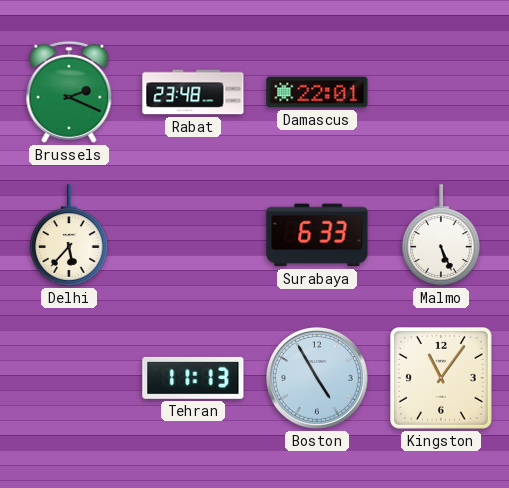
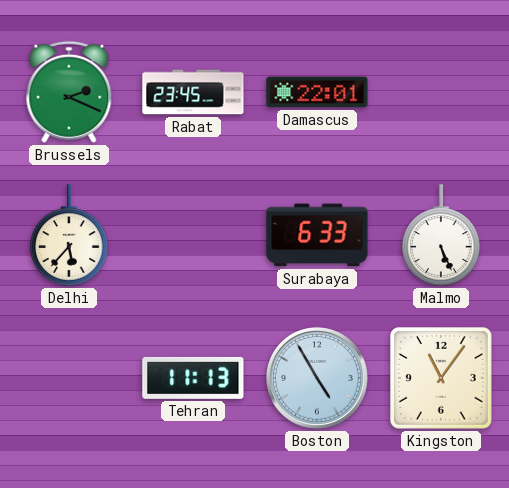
Rabat: 23:48 -> 23:45 (193, 92)
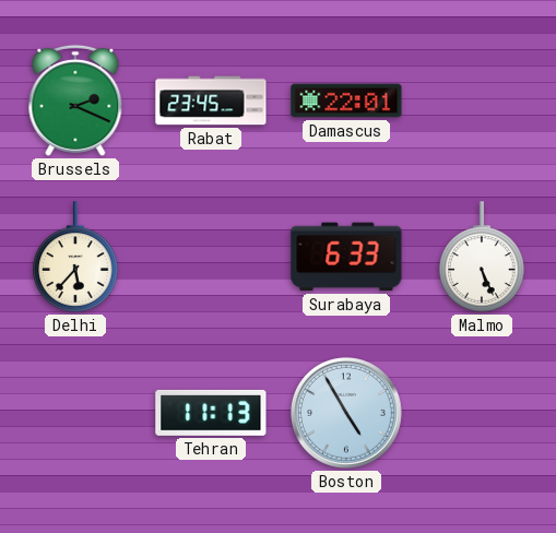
Kingston: 11:06 -> none (442, 379)
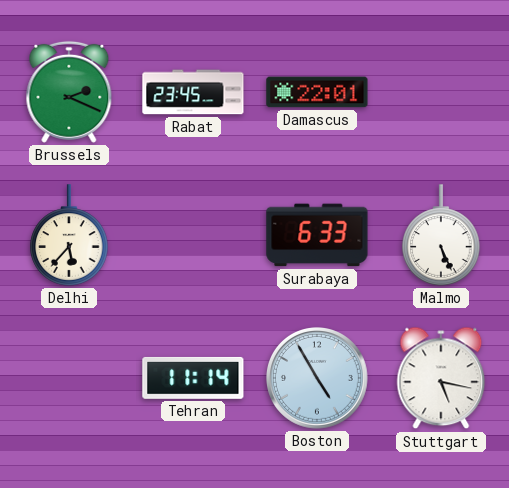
Tehran: 11:13 -> 11:14 (193, 378)
Stuttgart: none -> 5:17 (441, 378)
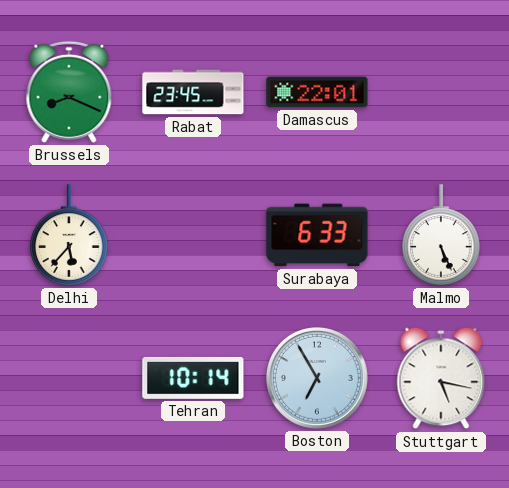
Brussels: 2:19 -> 8:19 (69, 92)
Tehran: 11:14 -> 10:14 (193, 378)
Boston: 4:55 -> 6:55 (318, 379)
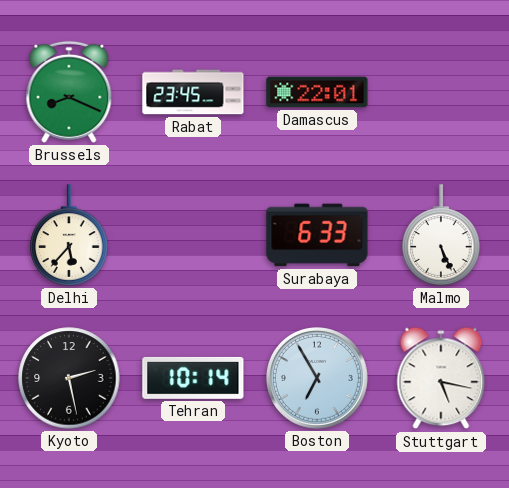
Kyoto: none -> 2:28 (69, 378)
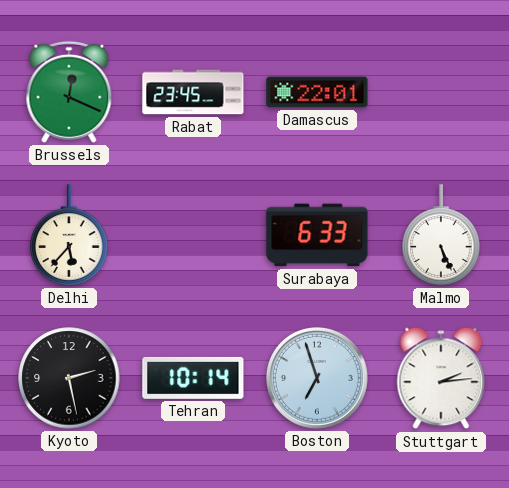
Brussels: 8:19 -> 12:19 (69, 92)
Boston: 6:55 -> 6:57 (318, 379)
Stuttgart: 5:17 -> 2:14 (441, 378)
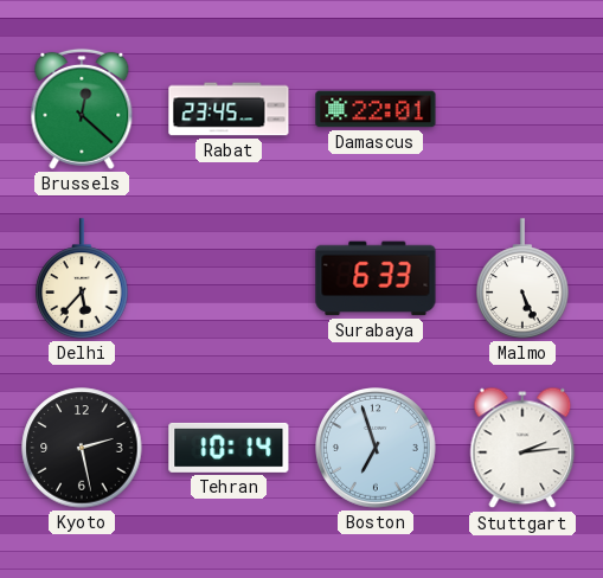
Brussels: 12:19 -> 12:22 (82, 109)
